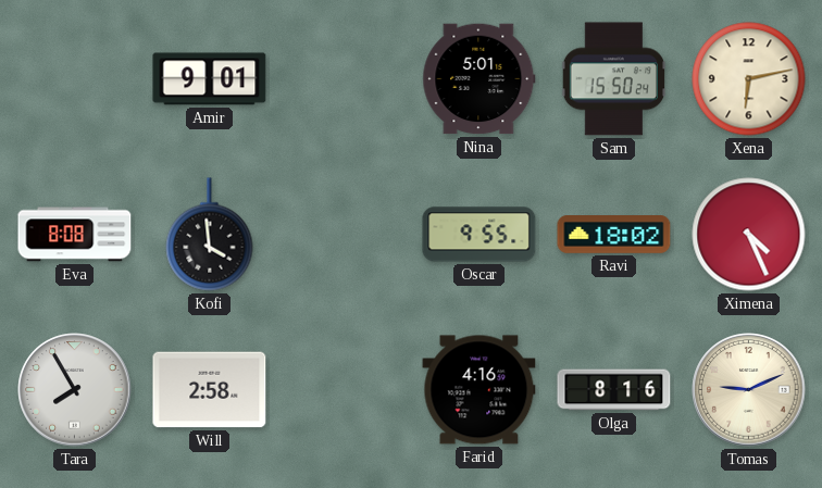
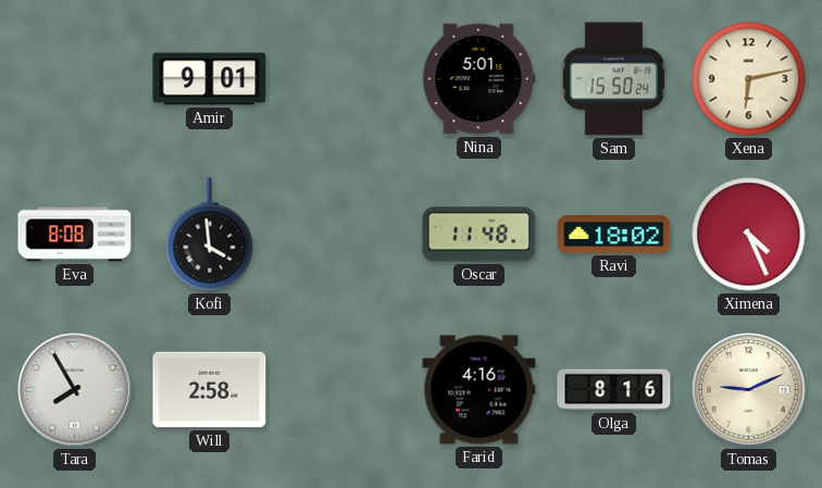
Oscar: 9:55 -> 11:48 (479, 235)
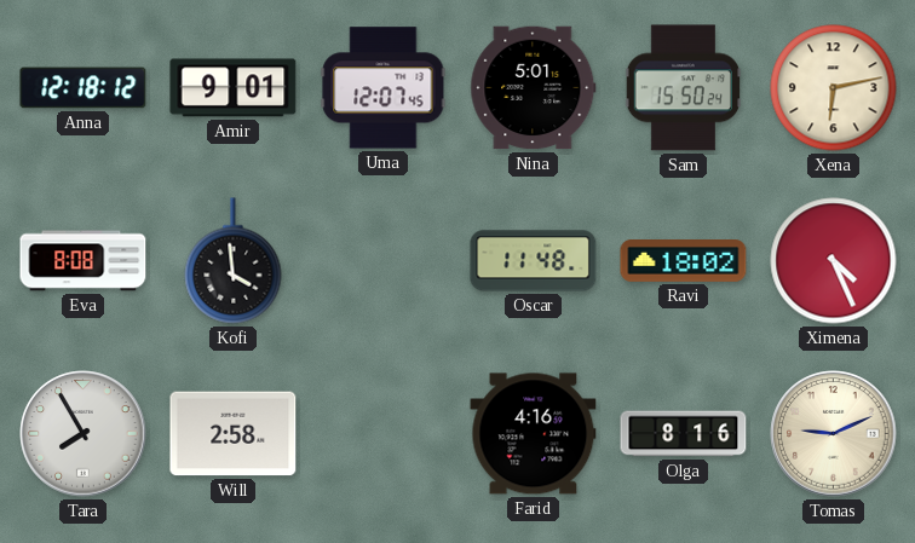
Anna: none -> 12:18 (84, 88)
Uma: none -> 12:07 (384, 88)
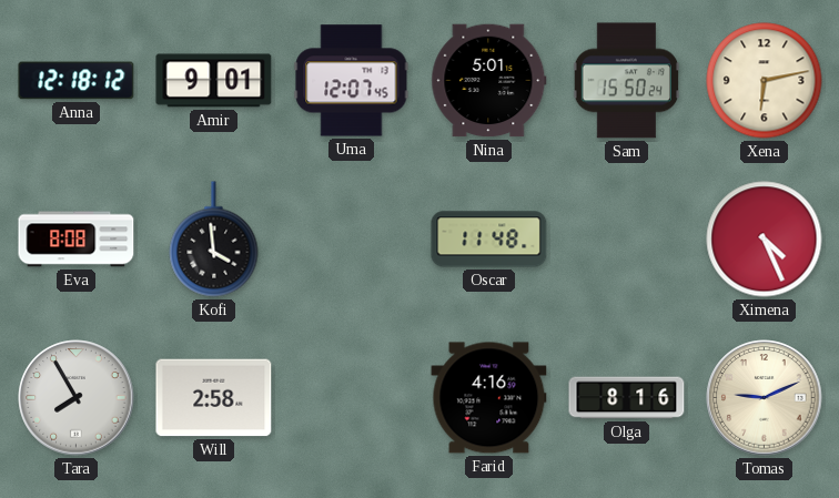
Ravi: 18:02 -> none (684, 261)
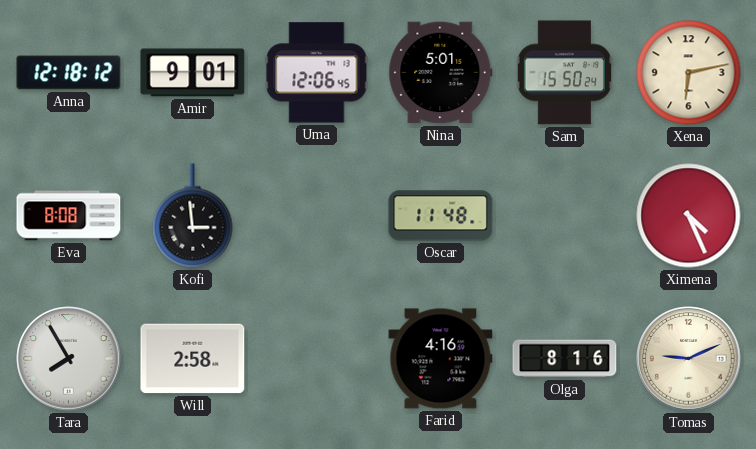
Uma: 12:07 -> 12:06 (317, 73)
Kofi: 3:59 -> 2:59 (193, 216)
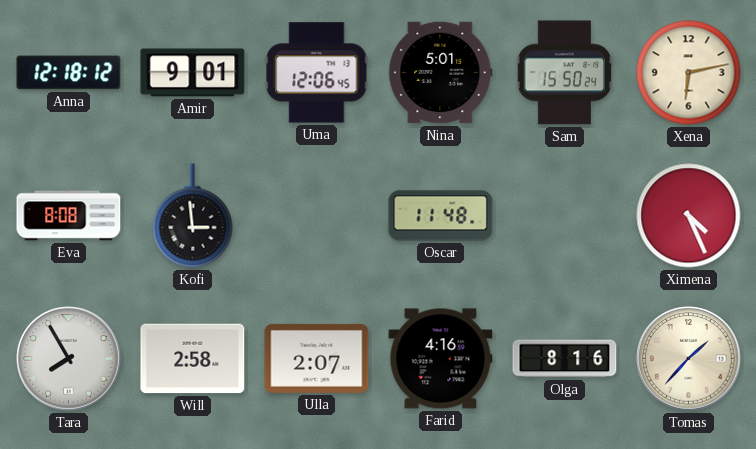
Ulla: none -> 2:07 (317, 358)
Tomas: 9:11 -> 1:37 (689, 359)
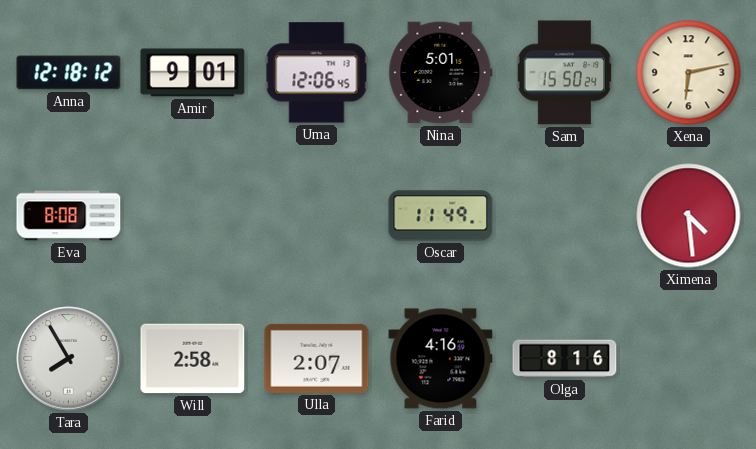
Kofi: 2:59 -> none (193, 216)
Oscar: 11:48 -> 11:49 (441, 216)
Ximena: 4:26 -> 4:29 (689, 216)
Tomas: 1:37 -> none (689, 359)
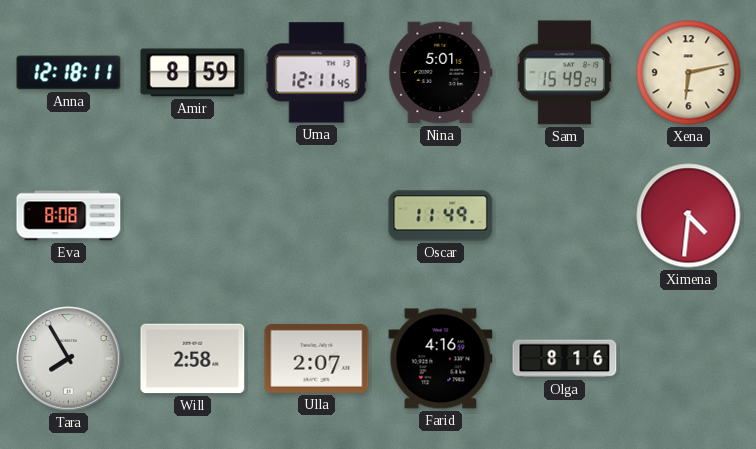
Anna: 12:18:12 -> 12:18:11 (69, 73)
Amir: 9:01 -> 8:59 (193, 73)
Uma: 12:06 -> 12:11 (317, 73)
Sam: 15:50 -> 15:49 (564, 73)
Ximena: 4:29 -> 4:31 (689, 216)
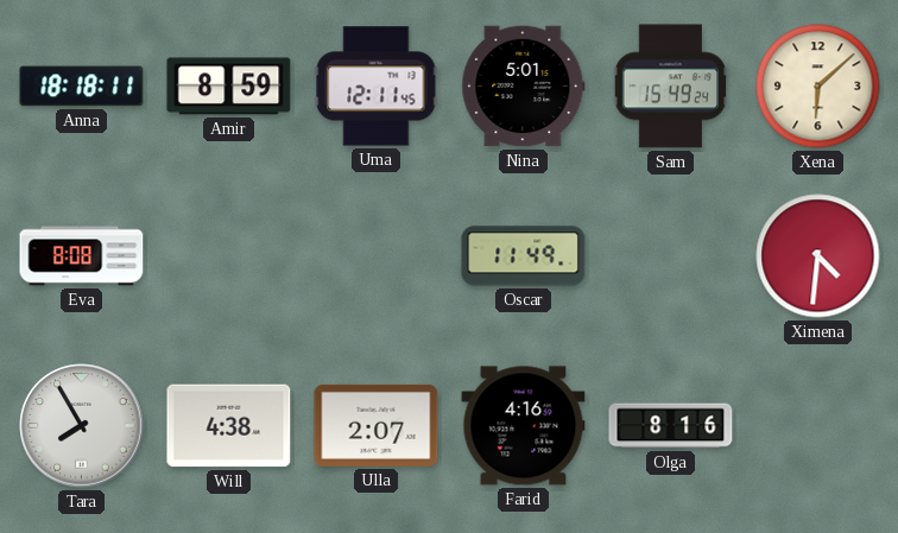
Anna: 12:18 -> 18:18 (82, 87)
Xena: 6:13 -> 6:08 (818, 87)
Will: 2:58 -> 4:38 (229, 426)
